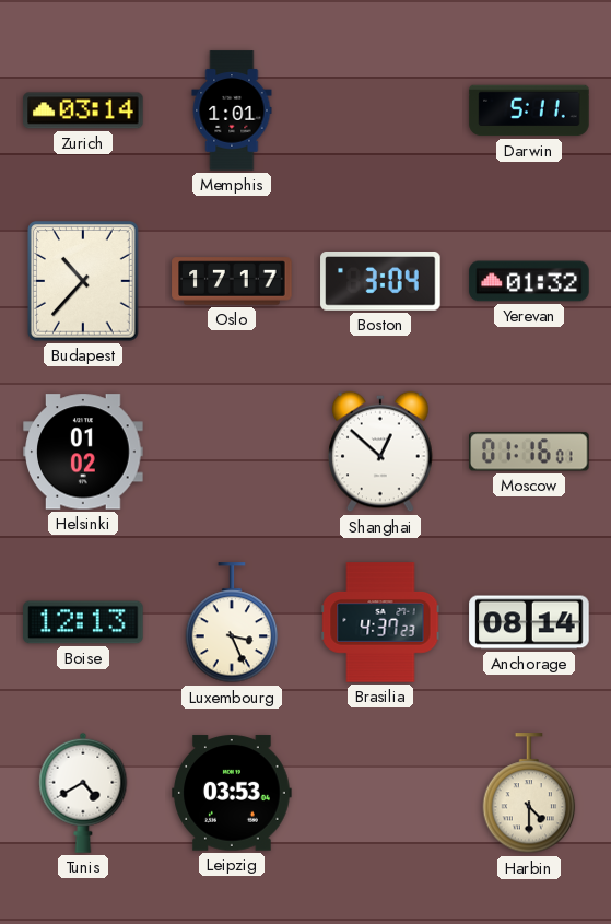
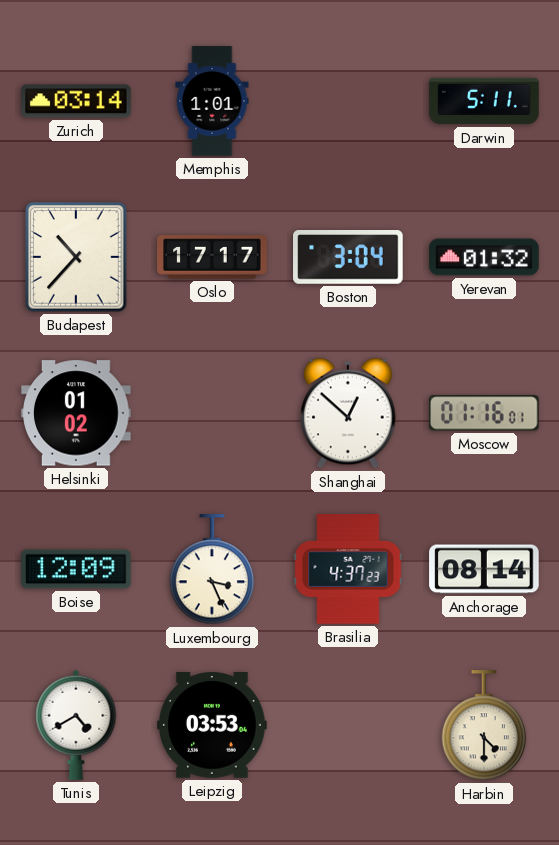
Boise: 12:13 -> 12:09 (76, 569)
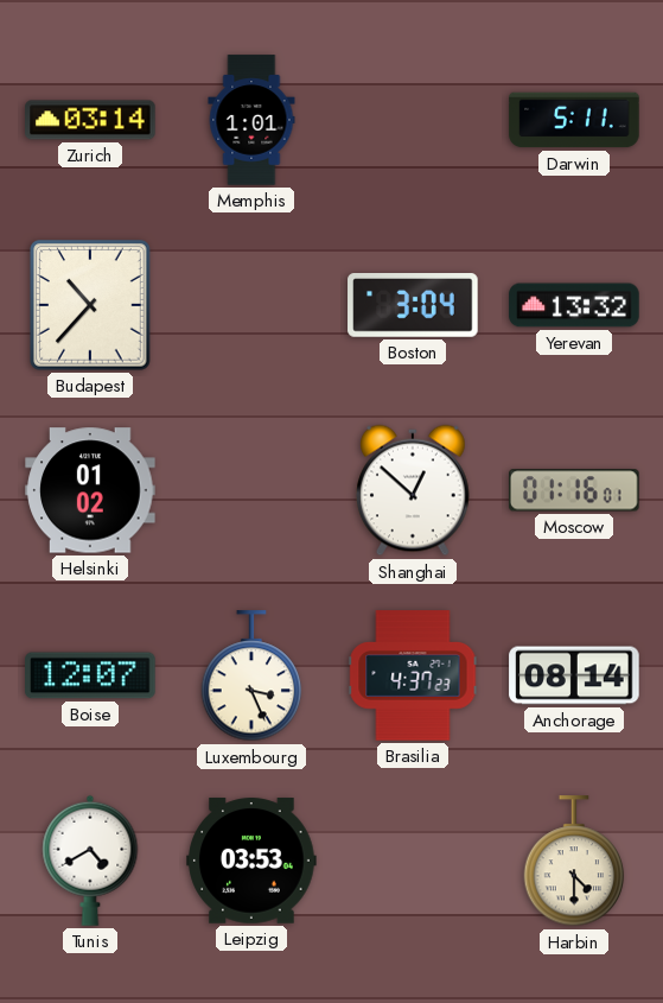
Oslo: 17:17 -> none (212, 257)
Yerevan: 01:32 -> 13:32 (574, 305)
Boise: 12:09 -> 12:07 (90, 675)
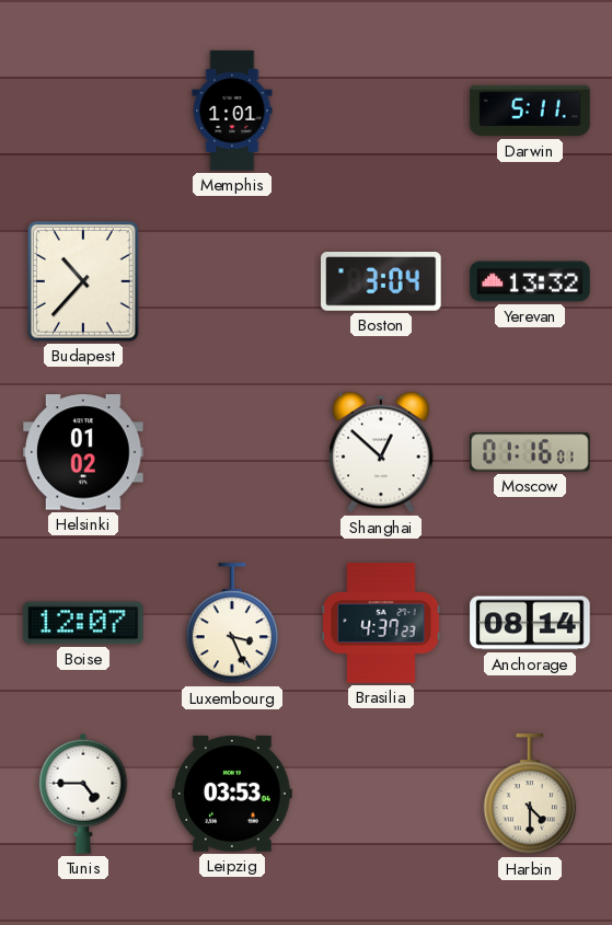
Zurich: 03:14 -> none (90, 120)
Tunis: 4:40 -> 4:45 (83, 794)
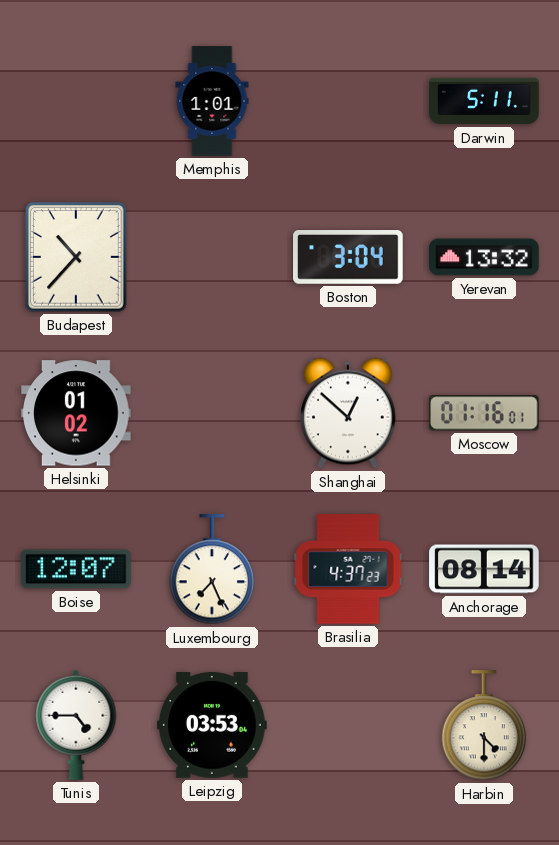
Luxembourg: 3:26 -> 7:26 (212, 570)
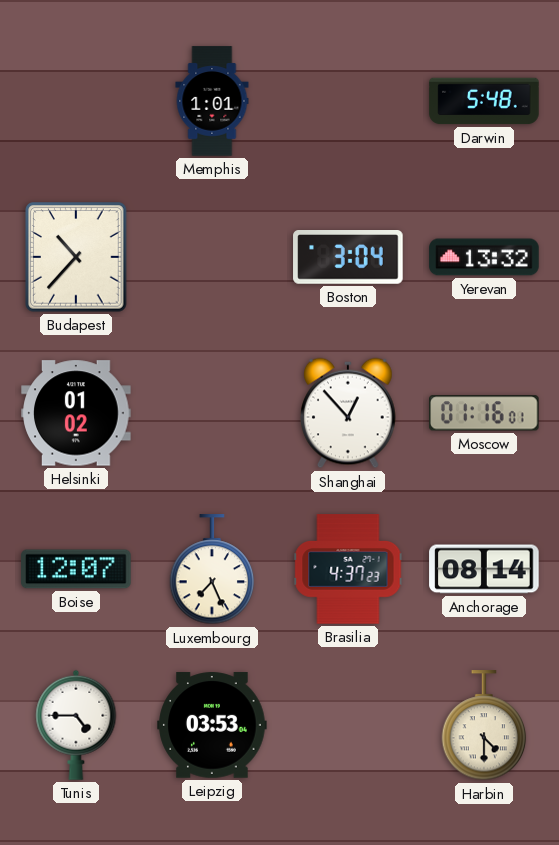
Darwin: 5:11 -> 5:48 (484, 101)
Shanghai: 12:52 -> 12:53 (349, 413)
